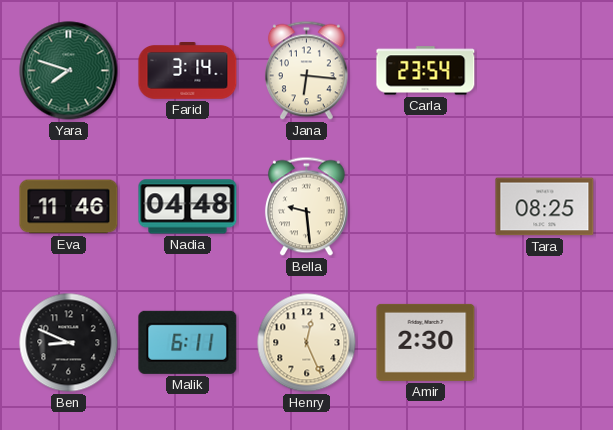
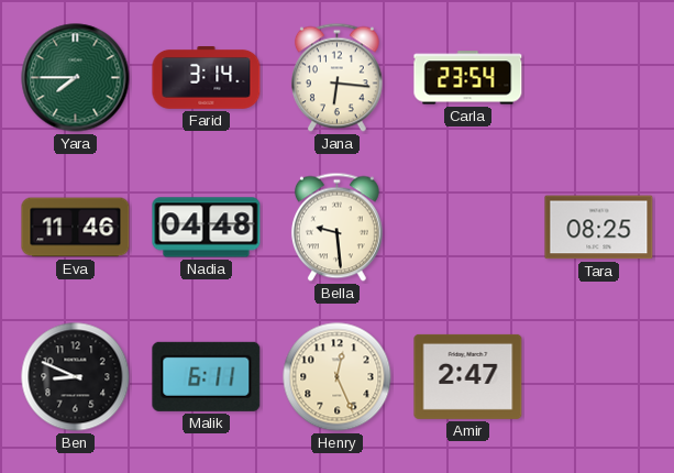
Yara: 7:48 -> 7:45 (76, 78)
Amir: 2:30 -> 2:47 (468, 376)
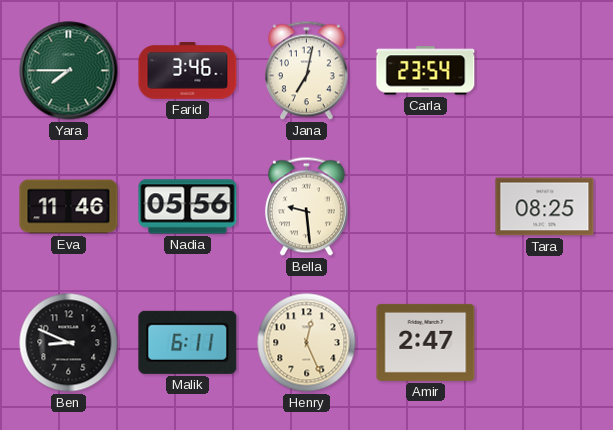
Farid: 3:14 -> 3:46 (188, 71)
Jana: 6:16 -> 7:02 (306, 71)
Nadia: 04:48 -> 05:56 (188, 207)
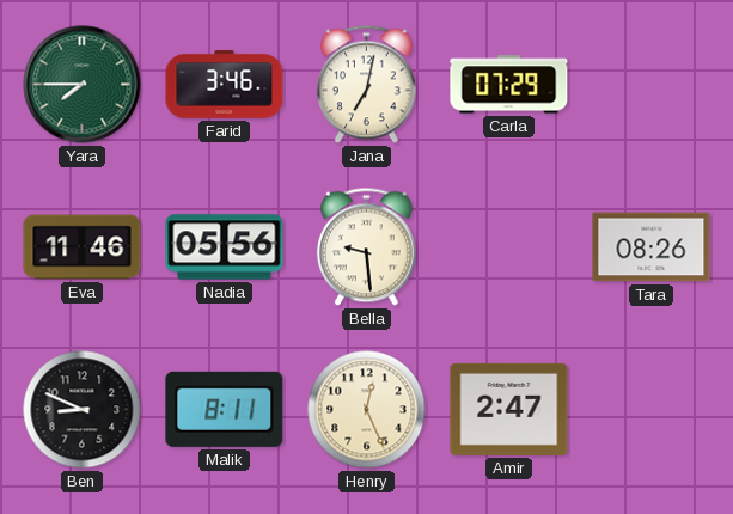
Carla: 23:54 -> 07:29 (509, 85)
Tara: 08:25 -> 08:26 (652, 247)
Malik: 6:11 -> 8:11 (225, 409)
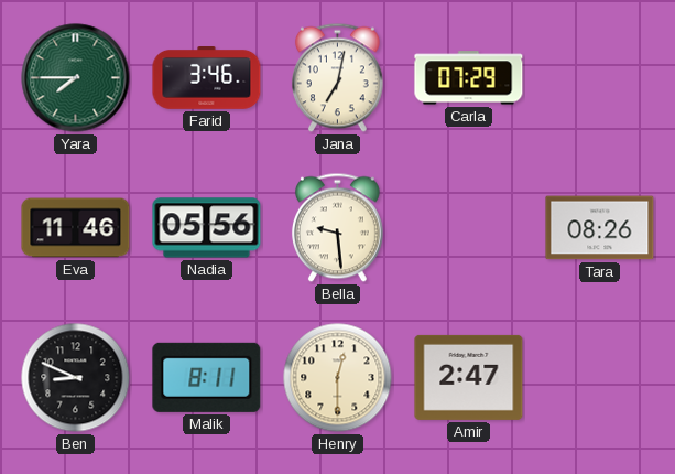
Henry: 12:26 -> 12:30 (338, 378)
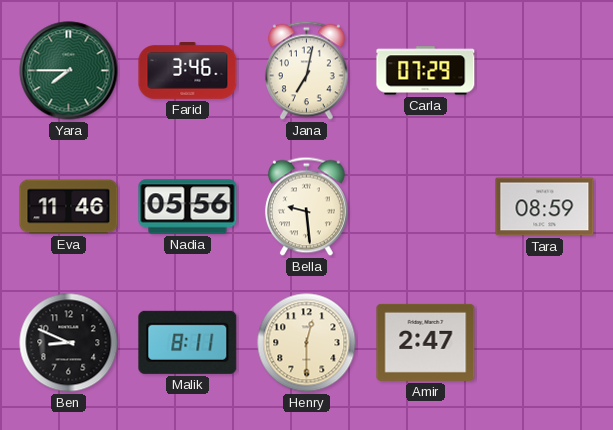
Tara: 08:26 -> 08:59 (545, 207)
